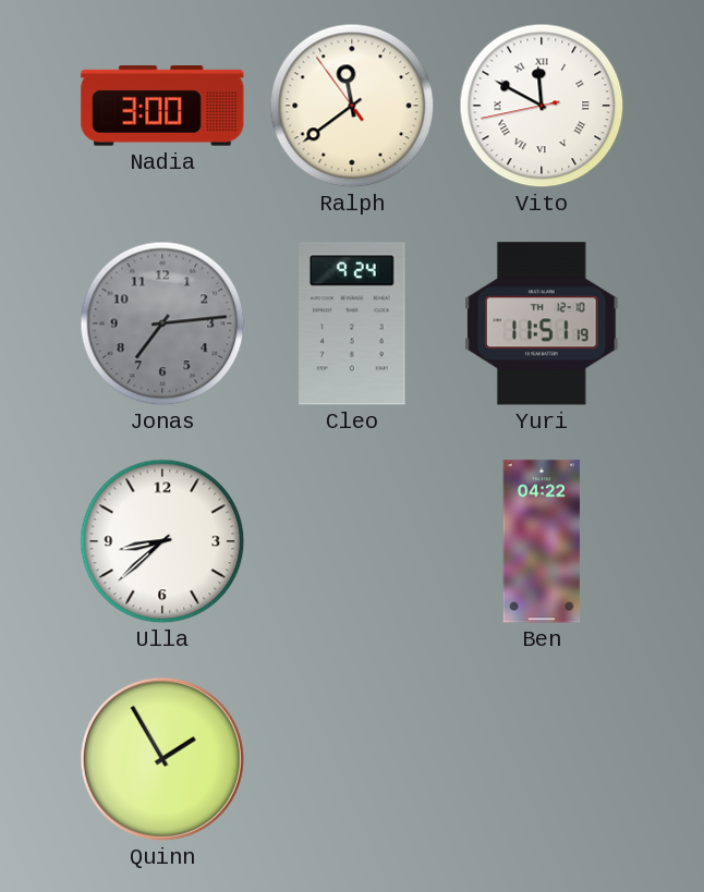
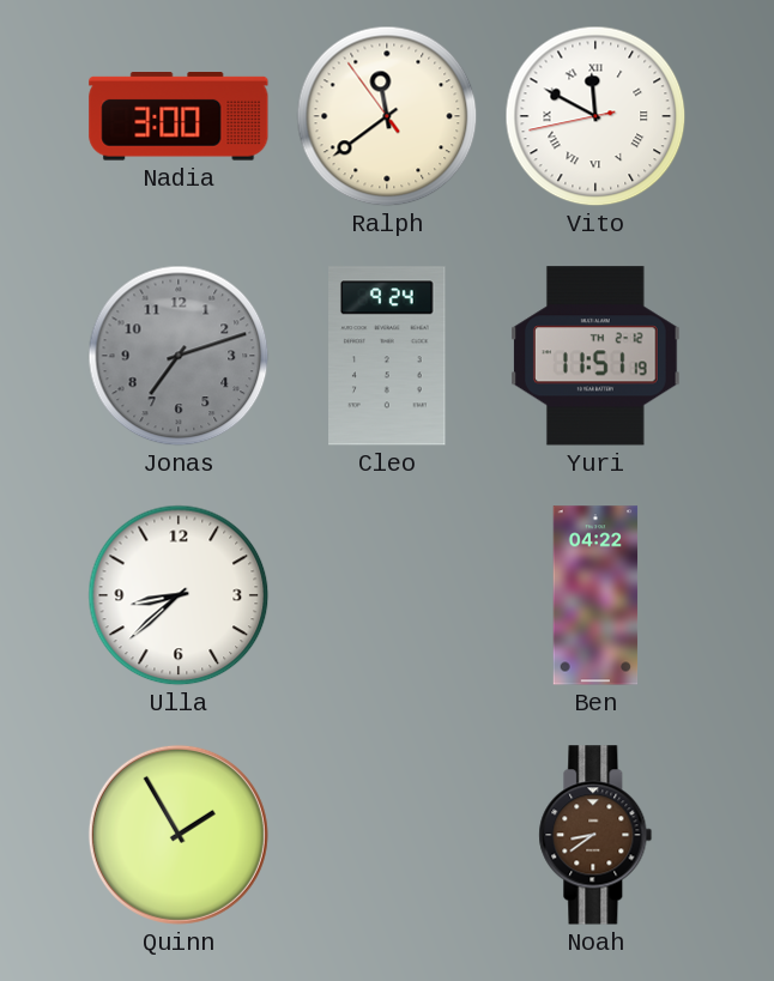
Jonas: 7:14 -> 7:12 (179, 356)
Yuri date: TH 12-10 -> TH 2-12 (595, 356)
Noah: none -> 8:39 (595, 835)
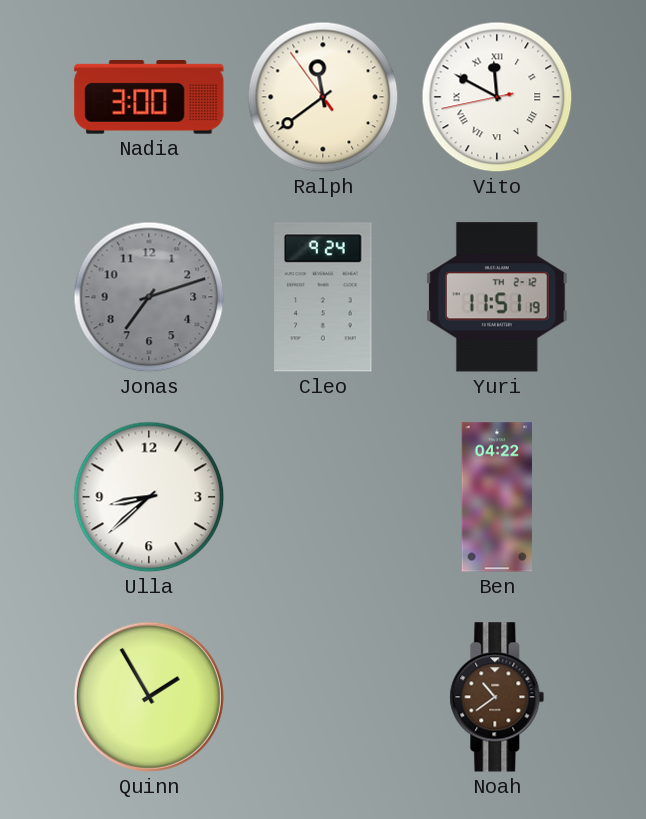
Noah: 8:39 -> 10:39 (497, 697)
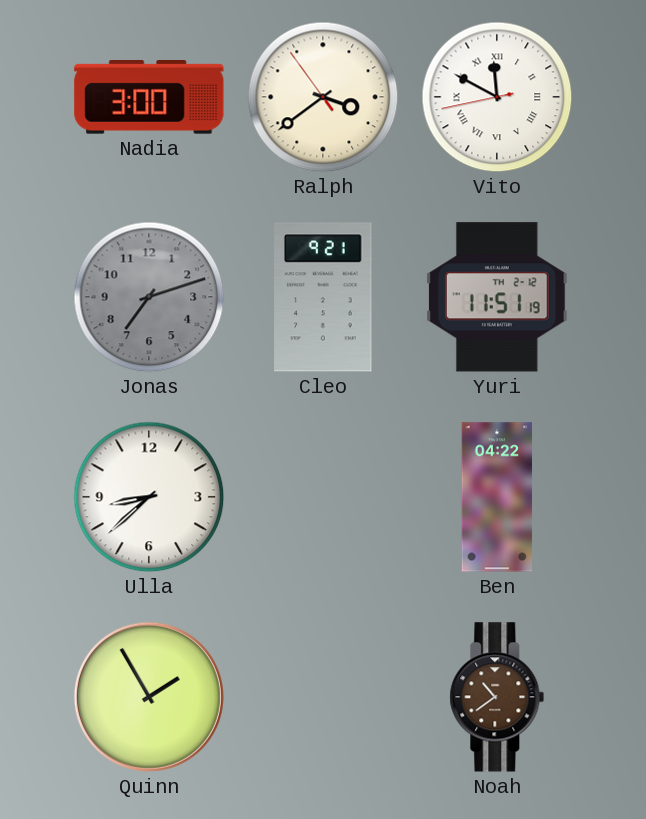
Ralph: 11:38 -> 3:38 (323, 97)
Cleo: 9:24 -> 9:21 (323, 297)
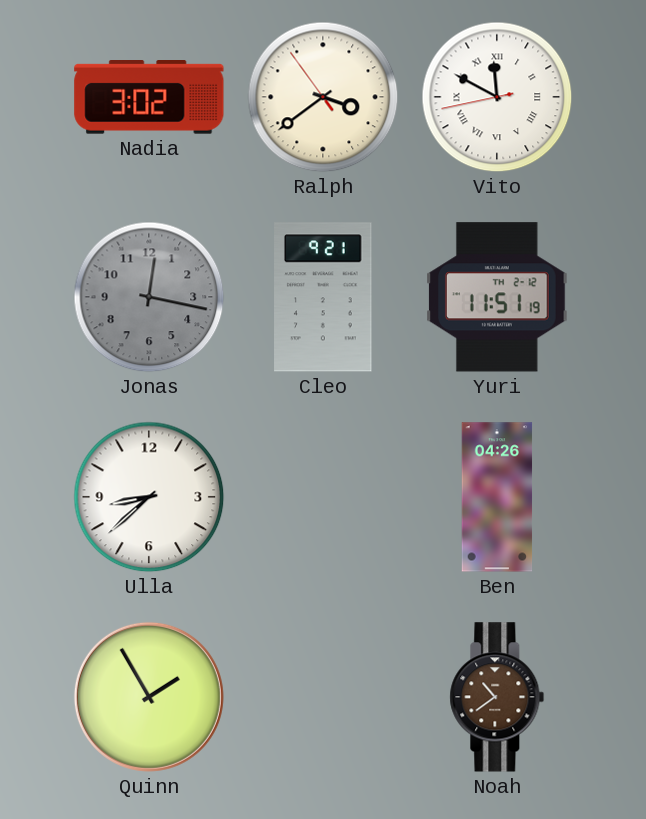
Nadia: 3:00 -> 3:02 (149, 98)
Jonas: 7:12 -> 12:17 (149, 297)
Ben: 04:22 -> 04:26 (497, 497)
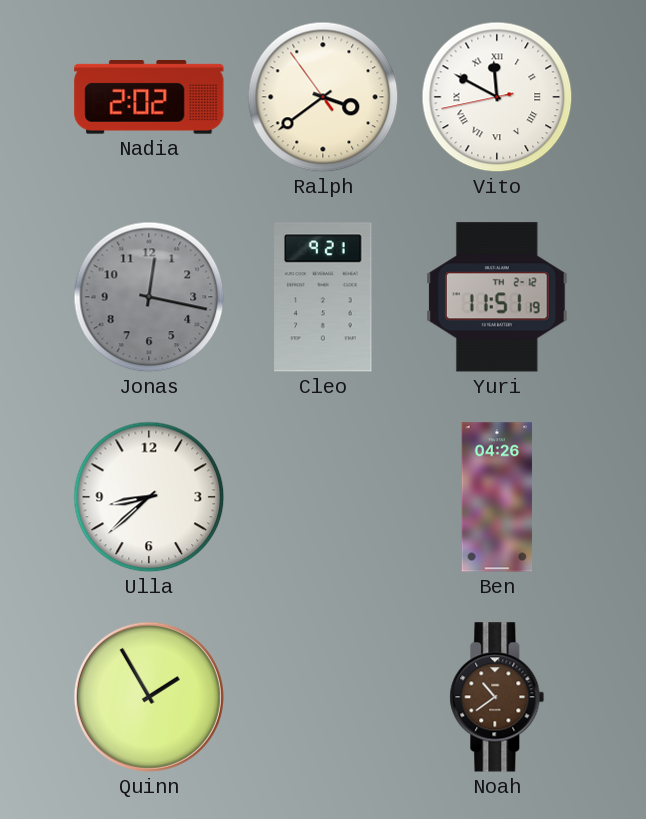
Nadia: 3:02 -> 2:02 (149, 98)
